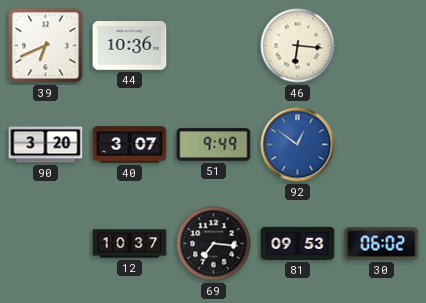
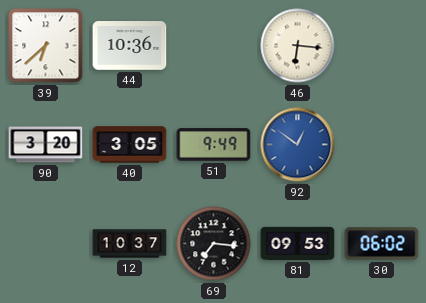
39: 6:41 -> 6:38 (46, 46)
40: 3:07 -> 3:05 (130, 145)
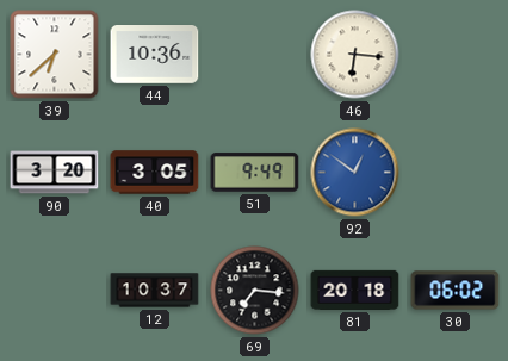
81: 09:53 -> 20:18 (355, 290)
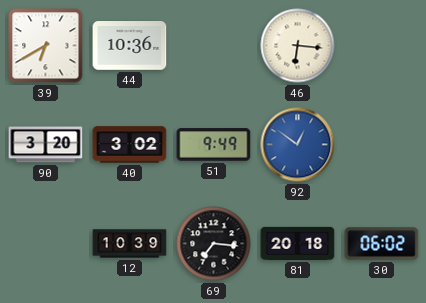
39: 6:38 -> 6:40 (46, 46)
40: 3:05 -> 3:02 (130, 145)
12: 10:37 -> 10:39 (130, 244)
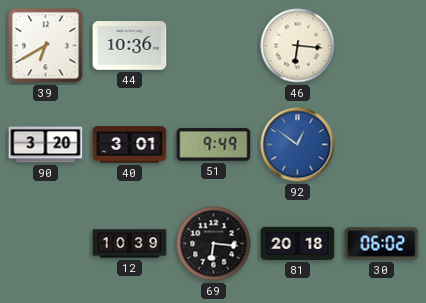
40: 3:02 -> 3:01 (130, 145)
69: 7:16 -> 6:16 (214, 244)
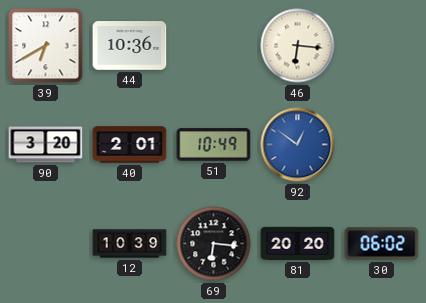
40: 3:01 -> 2:01 (130, 145)
51: 9:49 -> 10:49 (214, 145)
81: 20:18 -> 20:20 (298, 243)
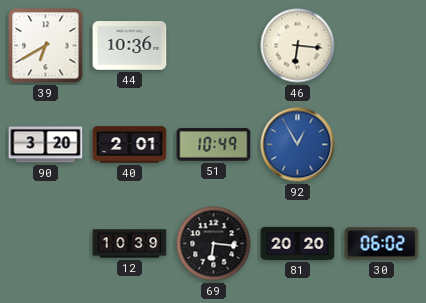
92: 12:51 -> 12:55 (298, 145)
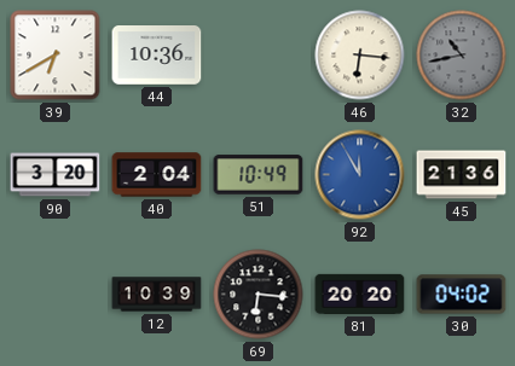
32: none -> 10:43 (462, 56)
40: 2:01 -> 2:04 (157, 175)
92: 12:55 -> 11:55 (360, 175)
45: none -> 21:36 (462, 175)
30: 06:02 -> 04:02 (462, 295)
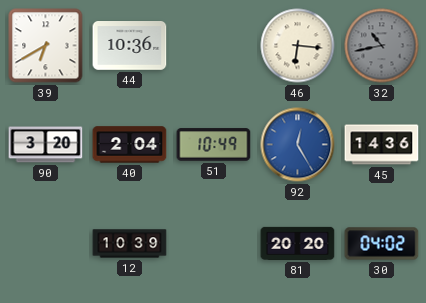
92: 11:55 -> 12:25 (298, 145)
45: 21:36 -> 14:36 (382, 145)
69: 6:16 -> none (259, 295)
